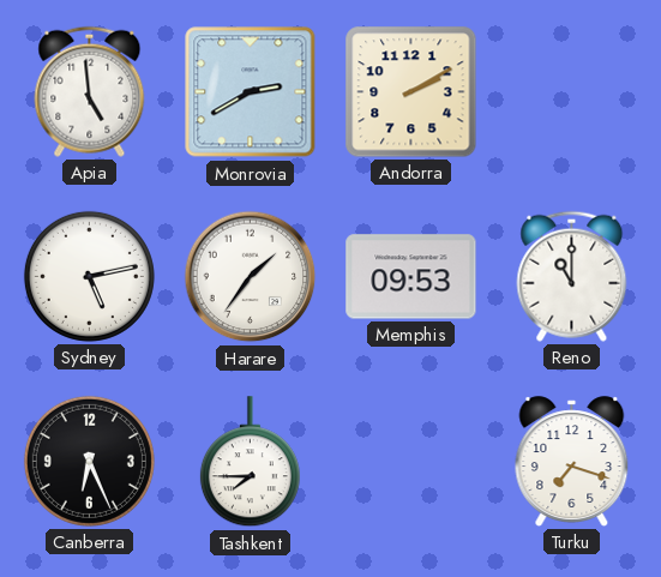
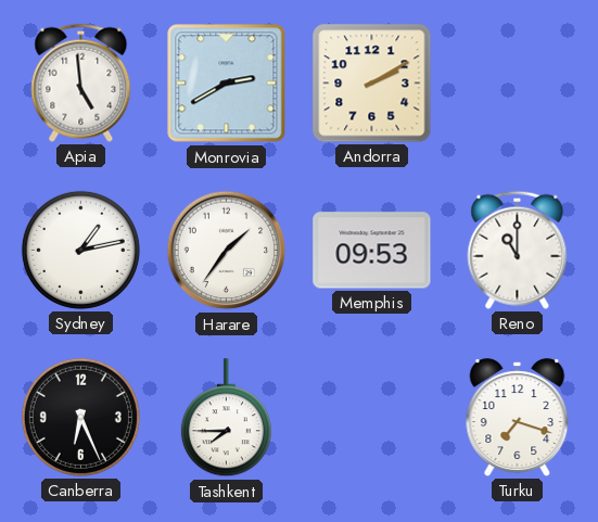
Sydney: 5:13 -> 1:13 (80, 250)
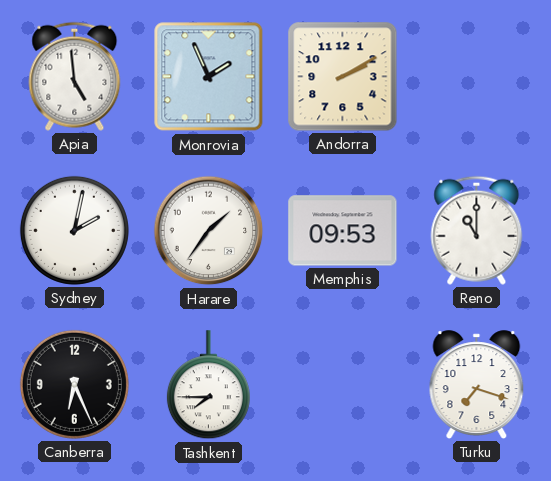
Monrovia: 2:40 -> 1:56 (209, 77)
Sydney: 1:13 -> 2:02 (74, 230)
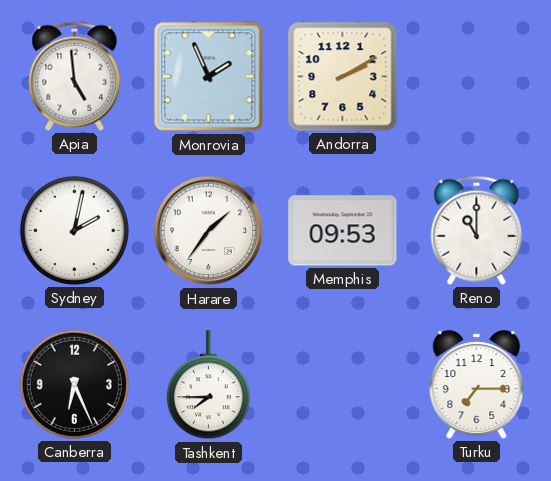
Turku: 7:18 -> 7:15 (477, 385)
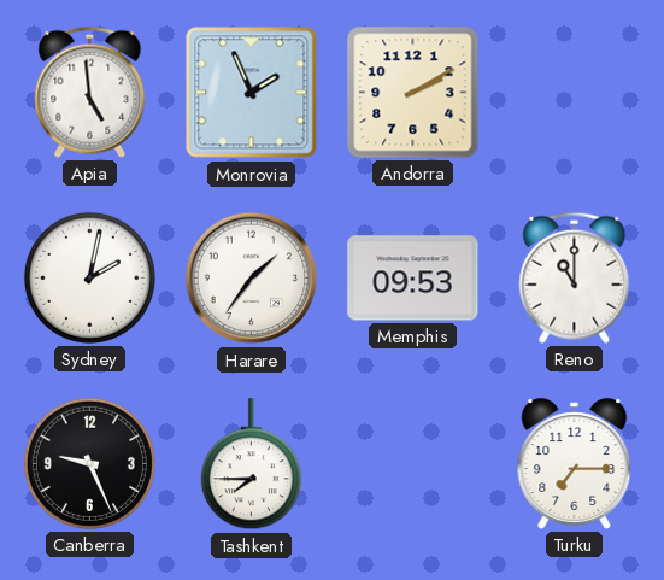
Canberra: 6:26 -> 9:26 (89, 463)
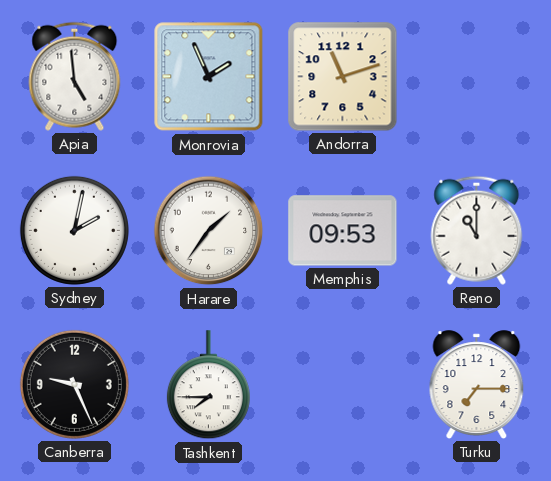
Andorra: 2:10 -> 11:12 (343, 77)
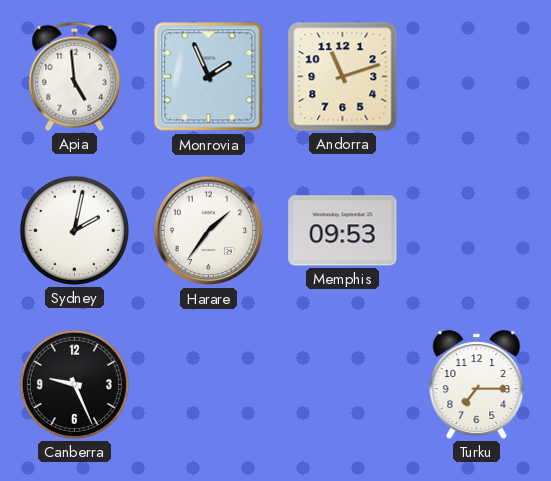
Reno: 11:00 -> none (477, 230)
Tashkent: 7:45 -> none (208, 385)
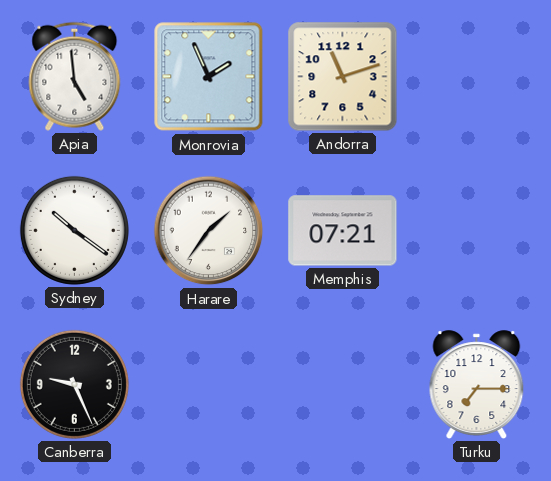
Sydney: 2:02 -> 10:21 (74, 230)
Memphis: 09:53 -> 07:21 (343, 231)
